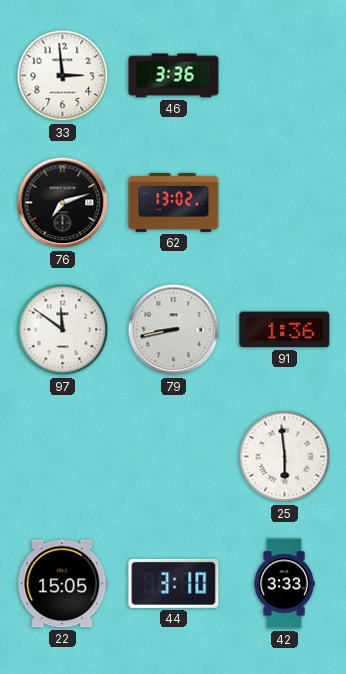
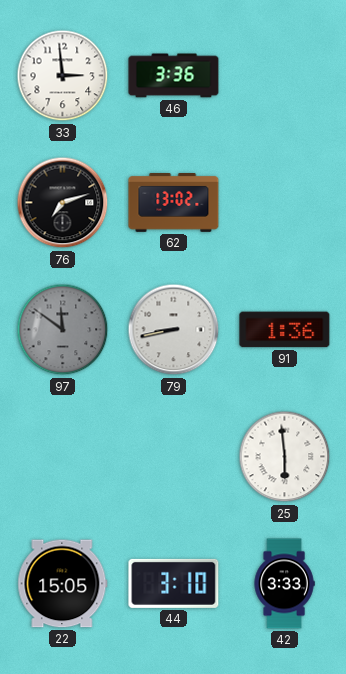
97 dial: white -> grey (63, 330)
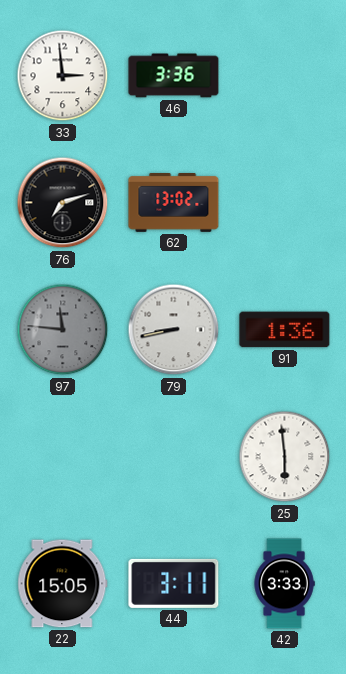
97: 11:51 -> 11:46 (63, 330)
44: 3:10 -> 3:11 (174, 583)
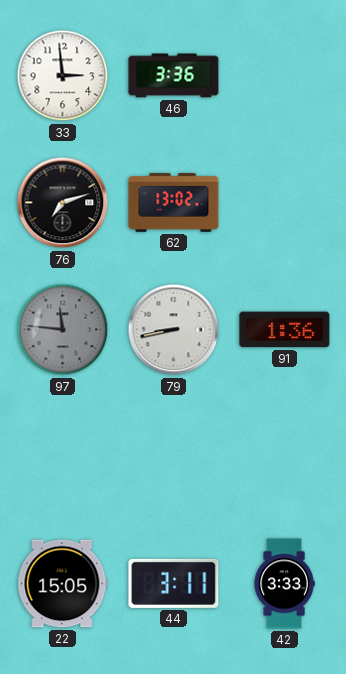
25: 5:59 -> none (285, 457)
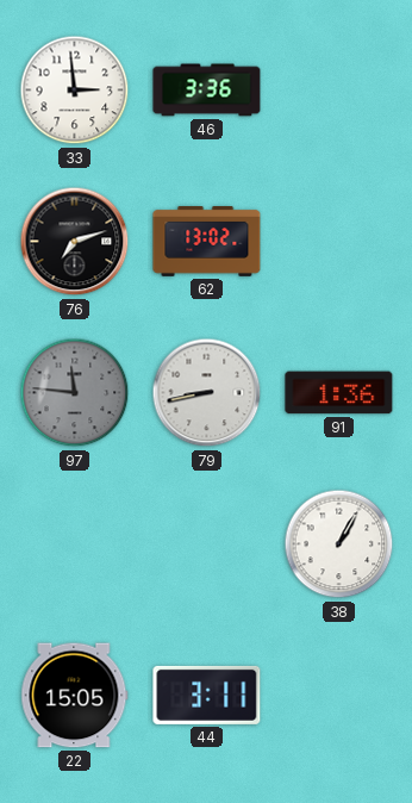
38: none -> 1:05 (339, 544)
42: 3:33 -> none (284, 584)
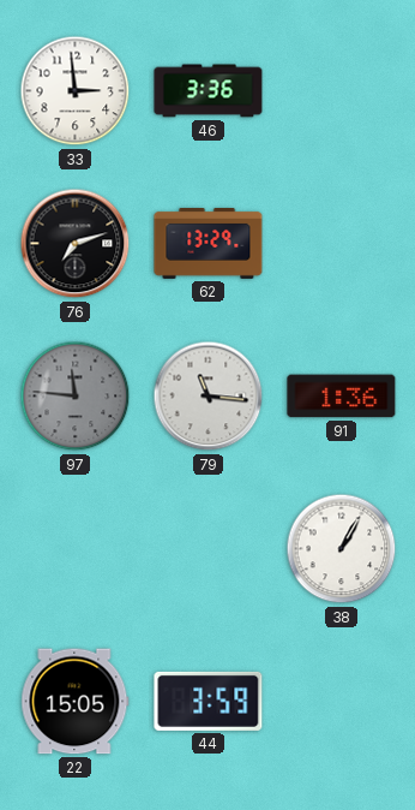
62: 13:02 -> 13:29 (209, 244)
79: 8:43 -> 11:16 (209, 397)
44: 3:11 -> 3:59 (209, 701)
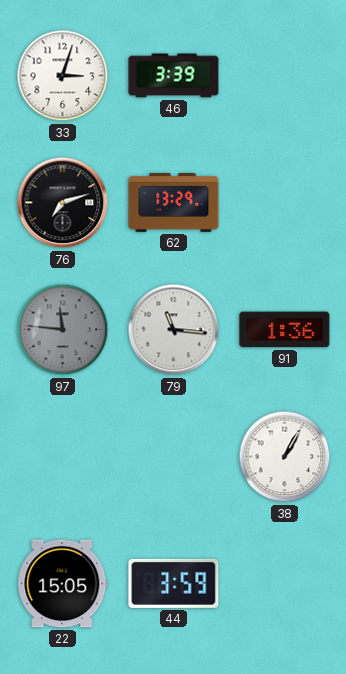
33: 2:59 -> 3:03 (63, 76)
46: 3:36 -> 3:39 (174, 76)
